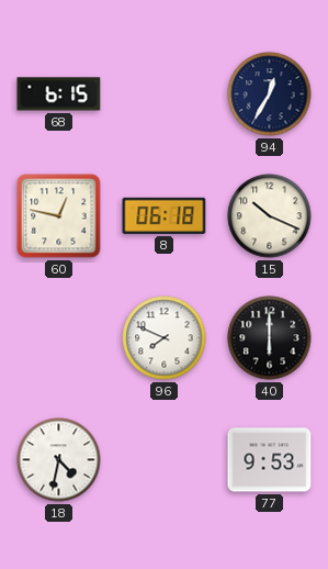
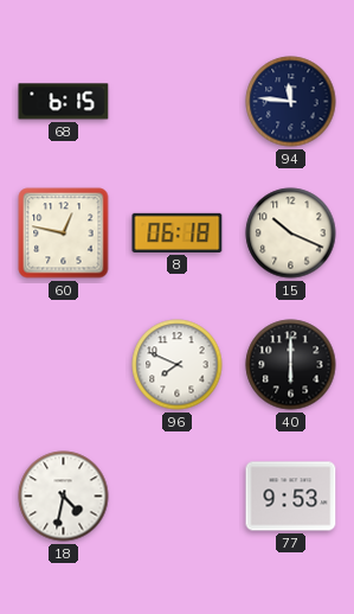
94: 12:35 -> 11:46 (291, 102)
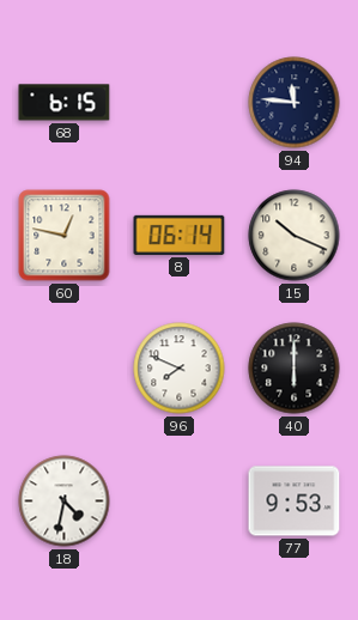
8: 06:18 -> 06:14 (180, 235)
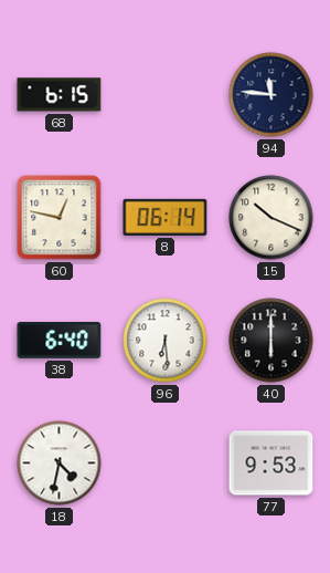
38: none -> 6:40 (60, 341)
96: 7:49 -> 6:29 (166, 341)
